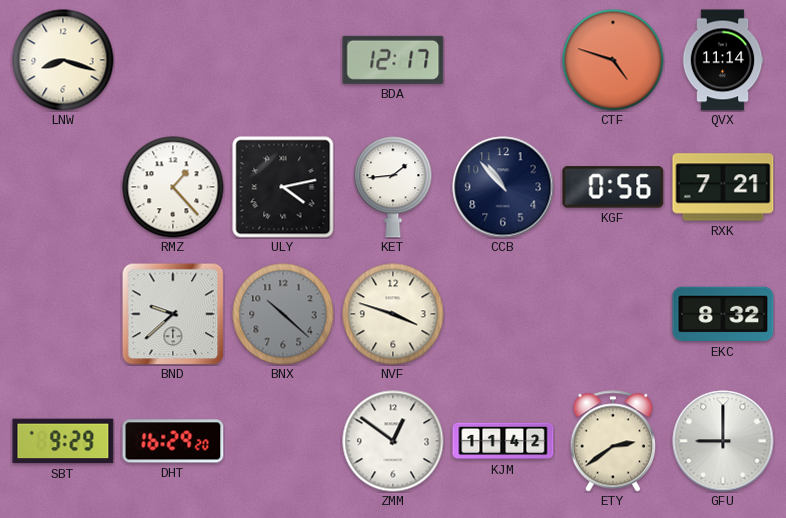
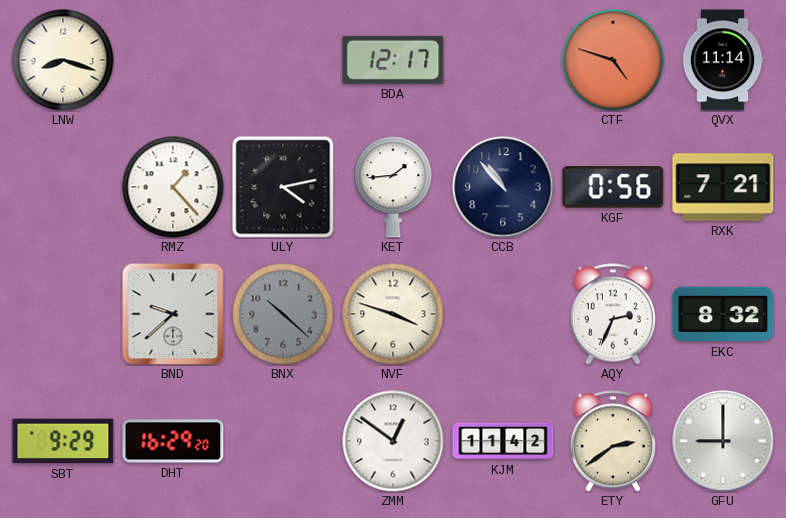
AQY: none -> 2:34 (612, 314)
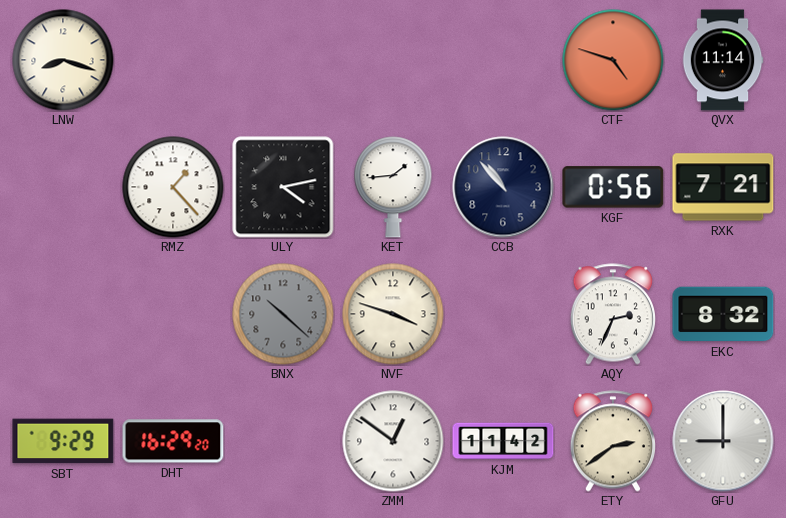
BDA: 12:17 -> none (393, 60)
BND: 9:38 -> none (173, 314)
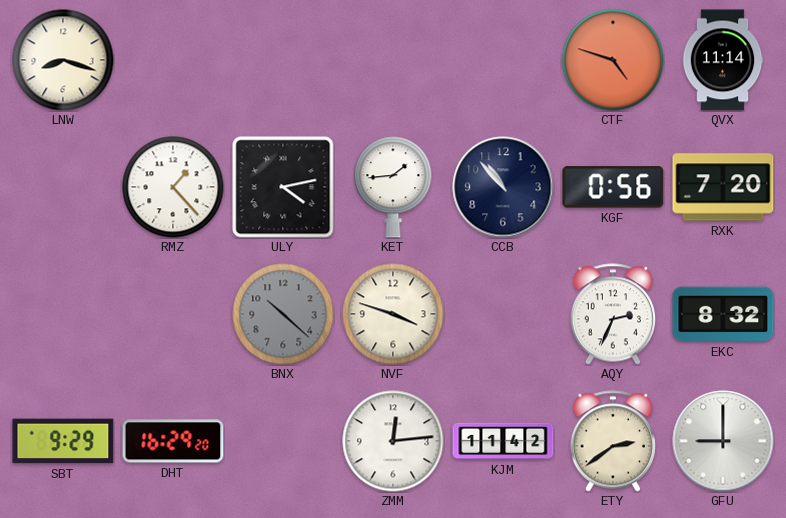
RXK: 7:21 -> 7:20 (723, 187)
ZMM: 12:51 -> 12:14 (393, 441)
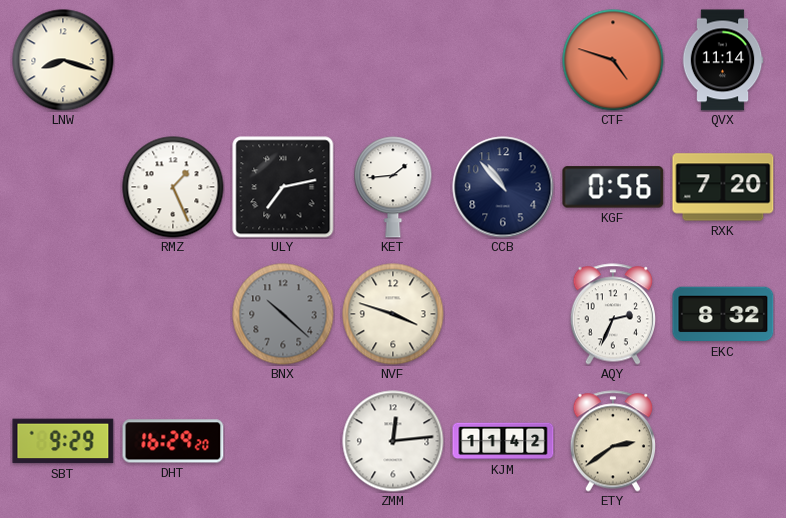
RMZ: 1:23 -> 1:26 (173, 187)
ULY: 4:13 -> 7:13 (283, 187)
GFU: 9:00 -> none (723, 441)
